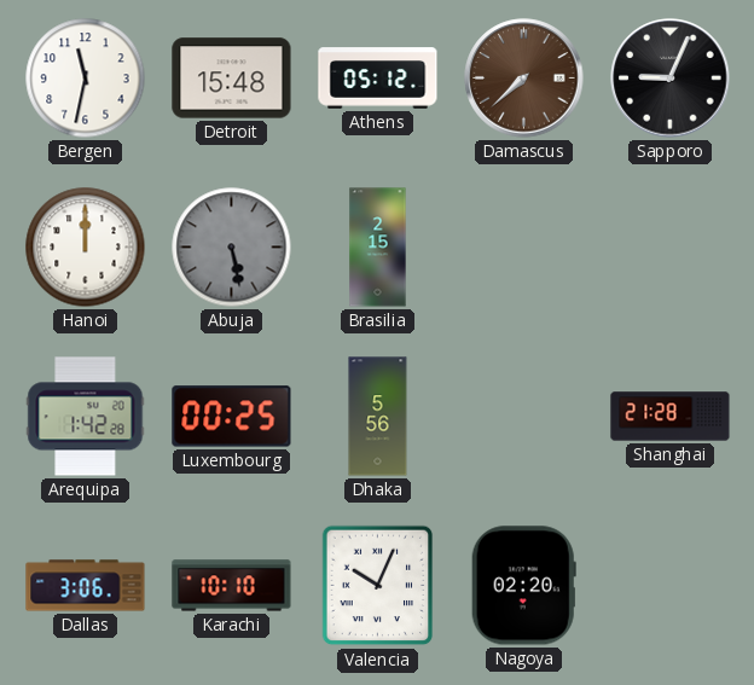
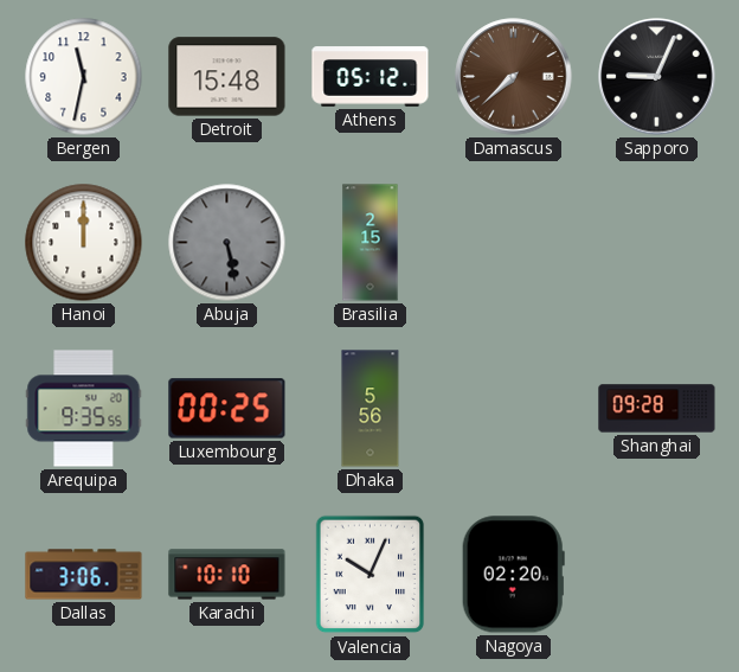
Arequipa: 1:42 -> 9:35 (84, 409)
Shanghai: 21:28 -> 09:28 (657, 409)
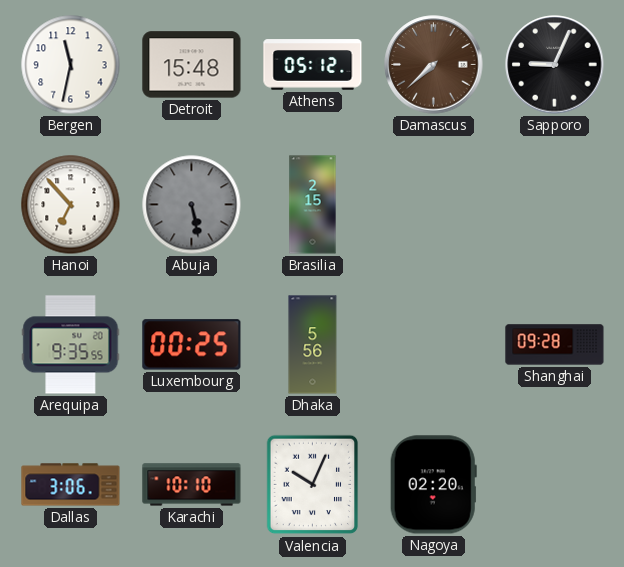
Hanoi: 12:00 -> 6:53 (71, 205)
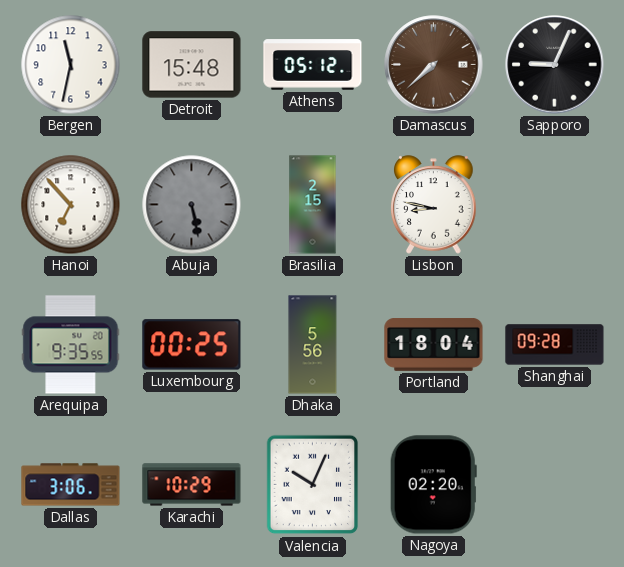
Lisbon: none -> 8:47 (434, 205)
Portland: none -> 18:04 (434, 345)
Karachi: 10:10 -> 10:29 (192, 485)
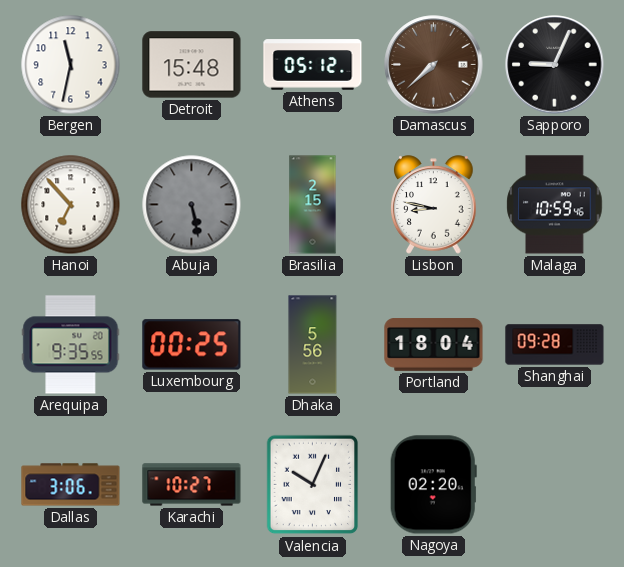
Malaga: none -> 10:59 (555, 205)
Karachi: 10:29 -> 10:27 (192, 485)
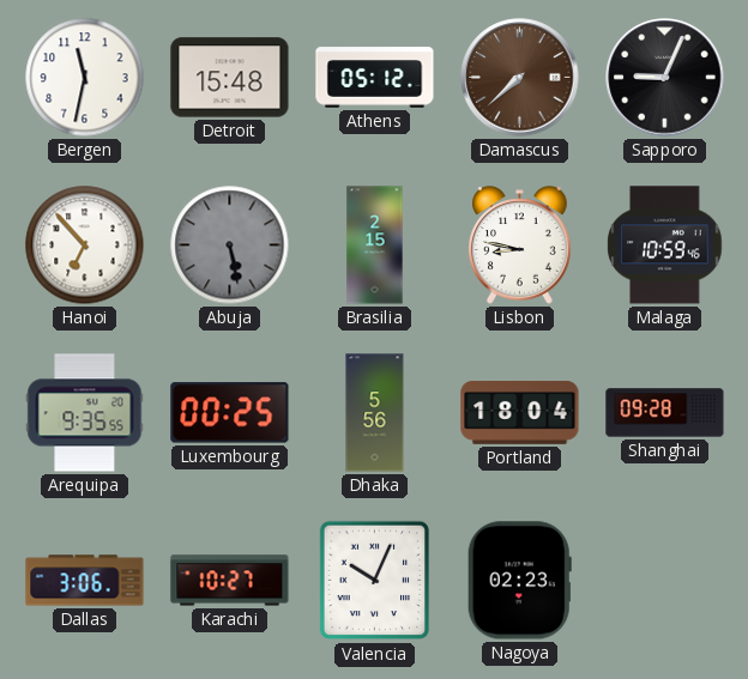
Nagoya: 02:20 -> 02:23 (519, 581)
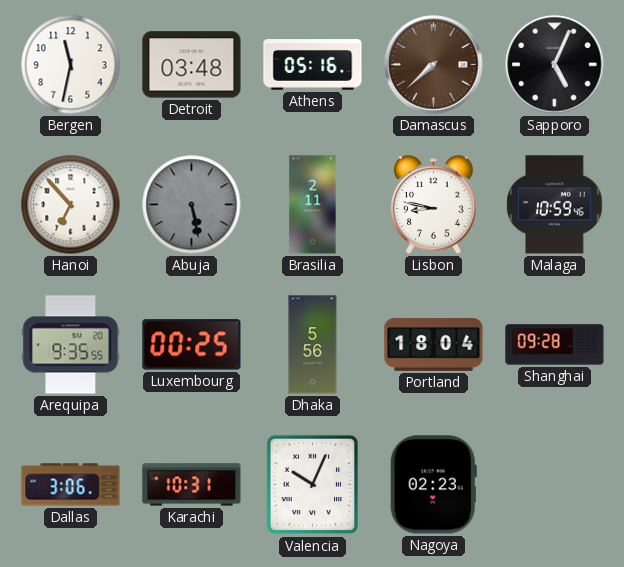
Detroit: 15:48 -> 03:48 (192, 65)
Athens: 05:12 -> 05:16 (313, 65)
Sapporo: 9:04 -> 5:04 (555, 65)
Brasilia: 2:15 -> 2:11 (313, 205)
Karachi: 10:27 -> 10:31 (192, 485)
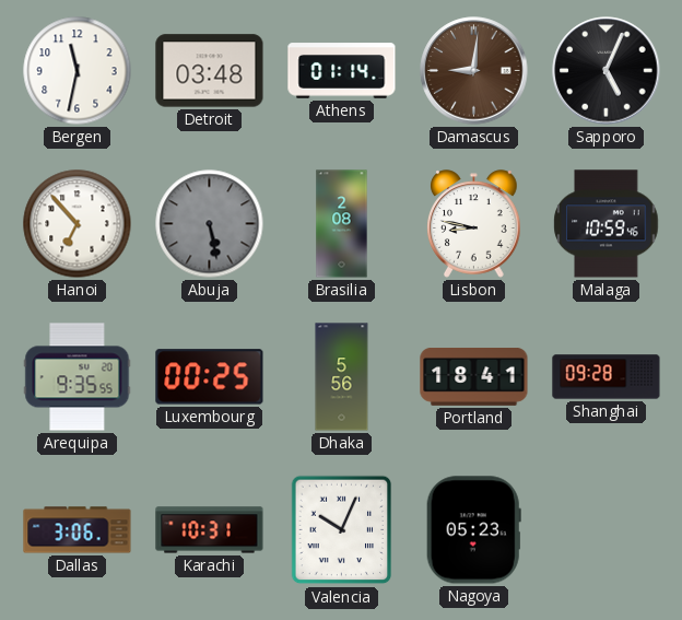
Athens: 05:16 -> 01:14 (342, 71)
Damascus: 7:38 -> 9:01 (474, 71)
Brasilia: 2:11 -> 2:08 (342, 224)
Portland: 18:04 -> 18:41 (474, 377)
Nagoya: 02:23 -> 05:23 (473, 530)
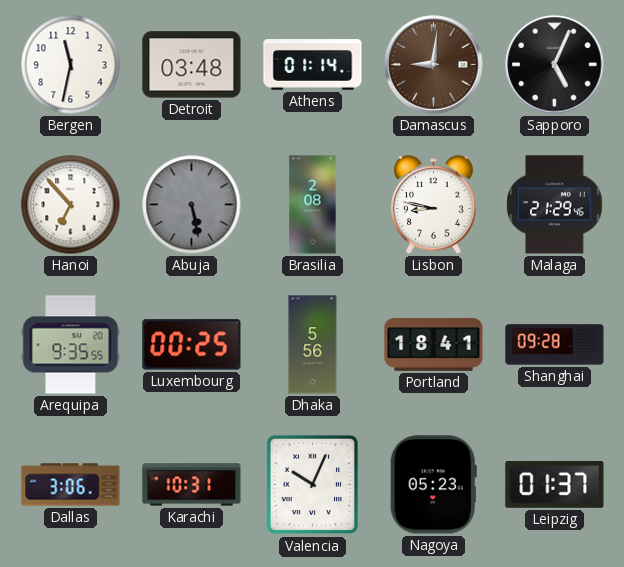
Malaga: 10:59 -> 21:29 (555, 205)
Leipzig: none -> 01:37 (555, 485)
